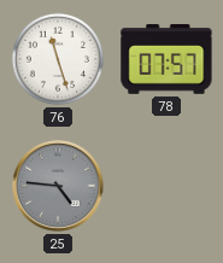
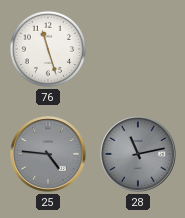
78: 07:57 -> none (166, 59)
28: none -> 11:13 (138, 154)
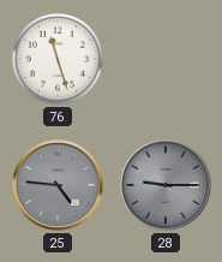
28: 11:13 -> 9:15 (166, 185)
